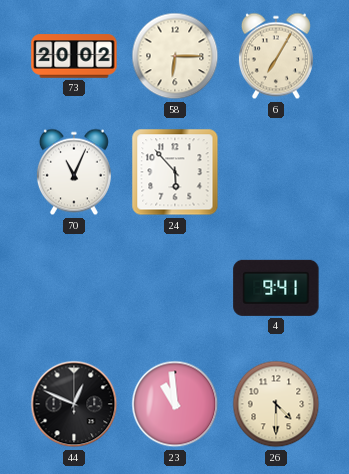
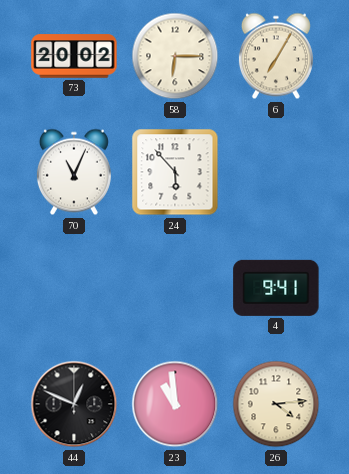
26: 4:30 -> 4:14 (276, 404)
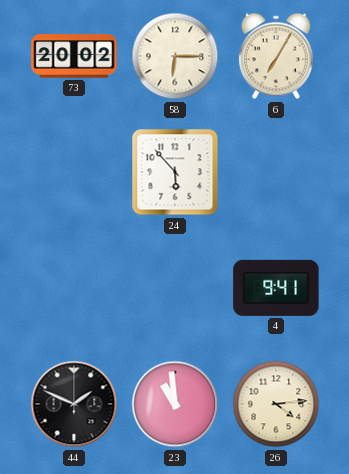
70: 11:04 -> none (74, 172)
44: 12:49 -> 1:49 (74, 404)
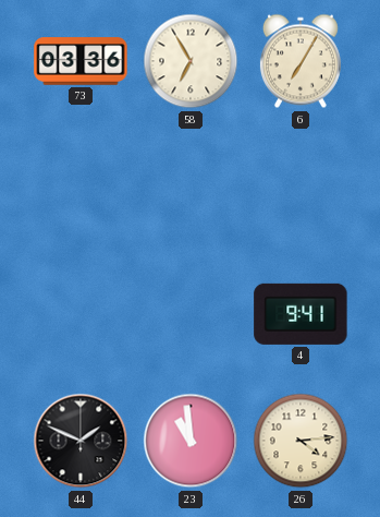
73: 20:02 -> 03:36 (81, 61)
58: 6:15 -> 6:55 (191, 61)
24: 5:53 -> none (175, 172)
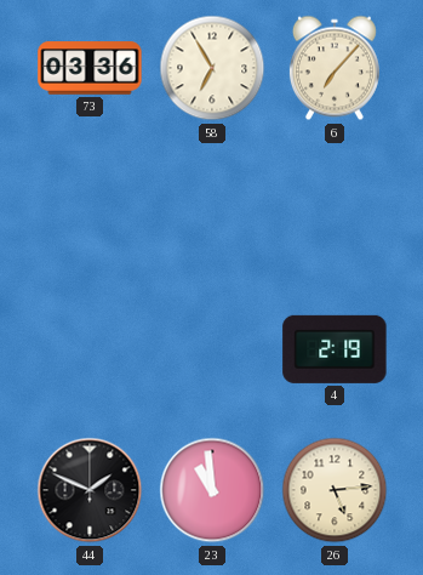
6: 7:05 -> 7:07 (335, 68)
4: 9:41 -> 2:19 (335, 349)
26: 4:14 -> 5:14 (335, 490)
